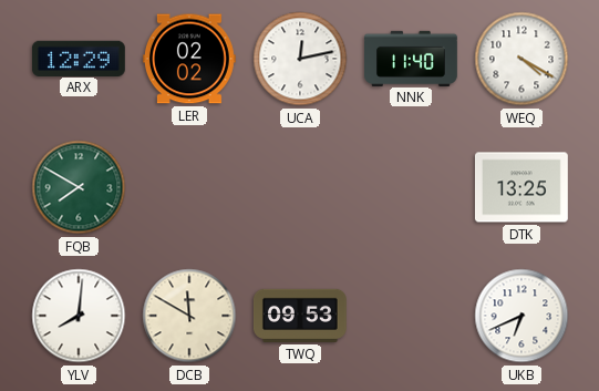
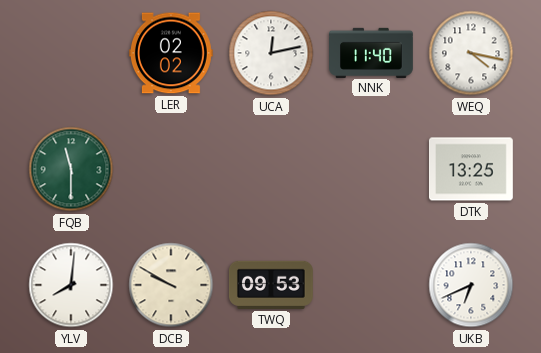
ARX: 12:29 -> none (79, 58)
WEQ: 4:20 -> 4:17 (471, 53)
FQB: 7:50 -> 11:30 (71, 169)
DCB: 11:50 -> 9:50 (171, 285)
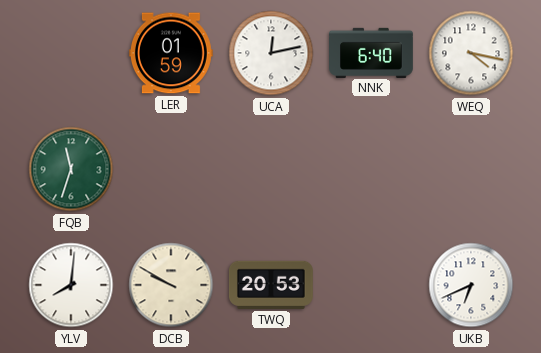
LER: 02:02 -> 01:59 (171, 53)
NNK: 11:40 -> 6:40 (372, 52)
FQB: 11:30 -> 11:33 (71, 169)
DTK: 13:25 -> none (471, 169)
TWQ: 09:53 -> 20:53 (271, 285)
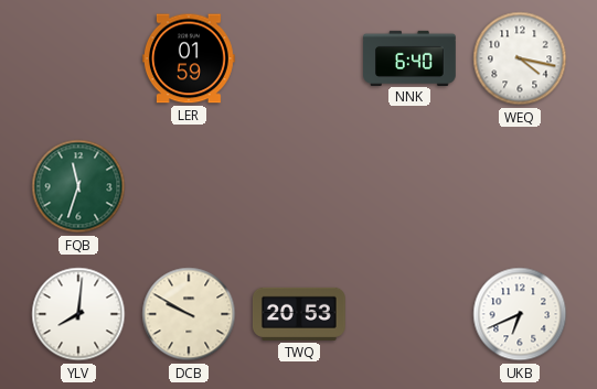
UCA: 12:13 -> none (271, 53)
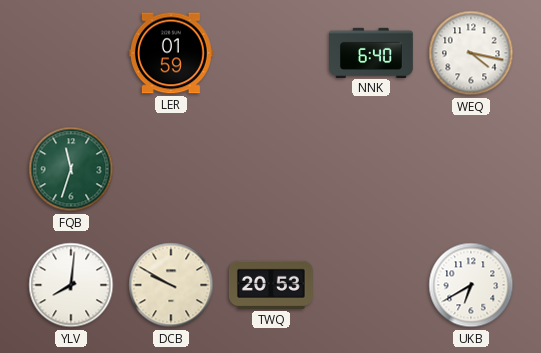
UKB: 6:41 -> 6:40 (471, 285)
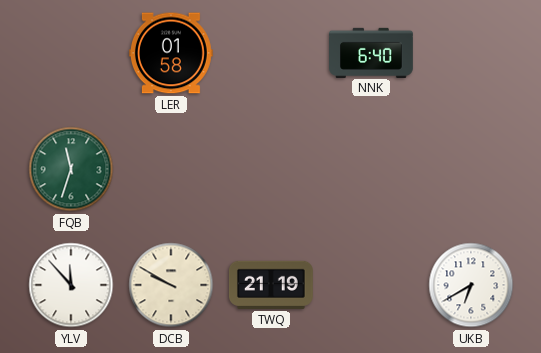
LER: 01:59 -> 01:58 (171, 53)
WEQ: 4:17 -> none (471, 53)
YLV: 8:01 -> 11:53 (71, 285)
TWQ: 20:53 -> 21:19 (271, 285)
